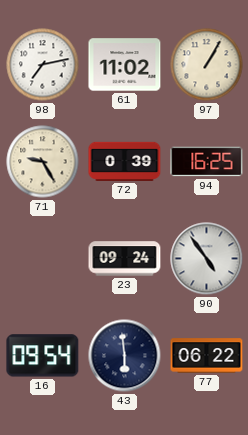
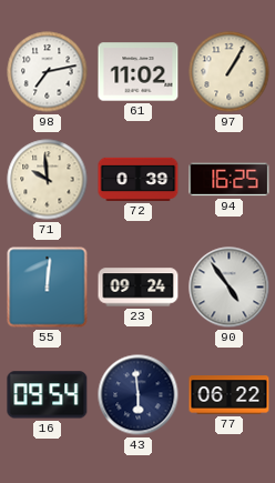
71: 9:25 -> 9:59 (48, 180)
55: none -> 12:01 (48, 288)
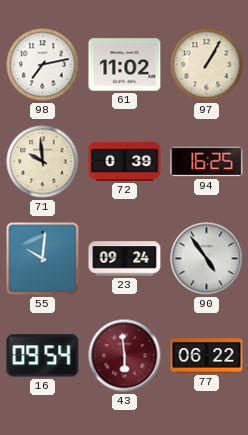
55: 12:01 -> 10:01 (43, 259)
43 dial: navy -> burgundy (125, 356)
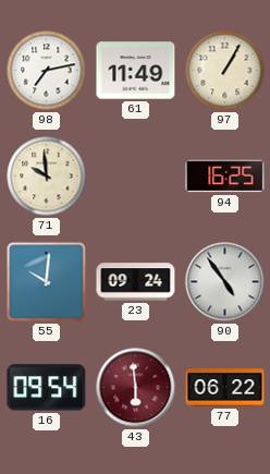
61: 11:02 -> 11:49 (136, 71)
72: 0:39 -> none (125, 161)
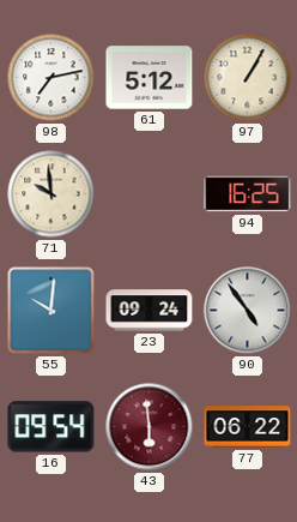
61: 11:49 -> 5:12 (150, 78)
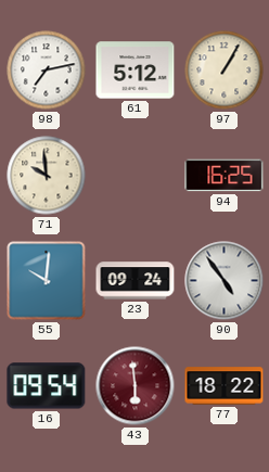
77: 06:22 -> 18:22 (225, 386)
